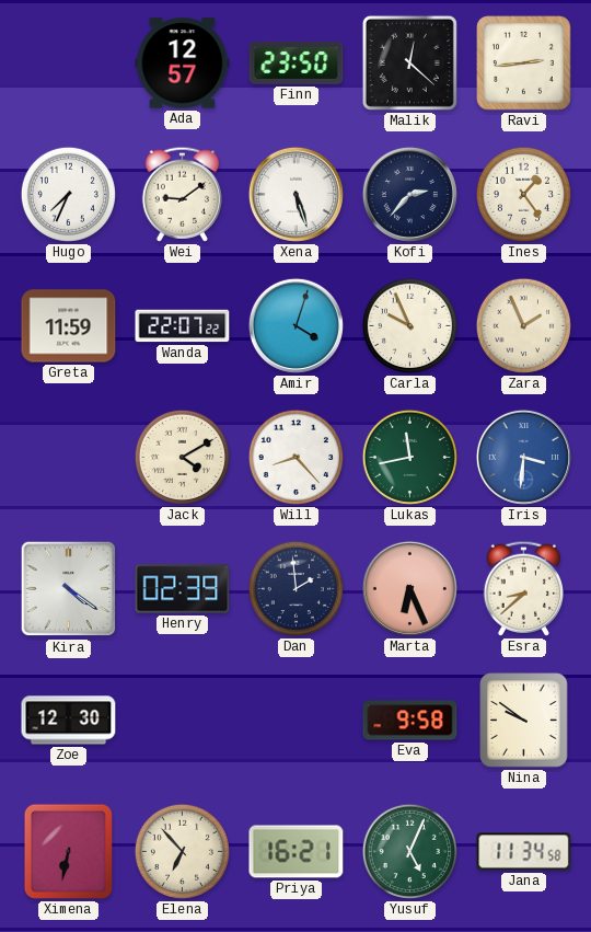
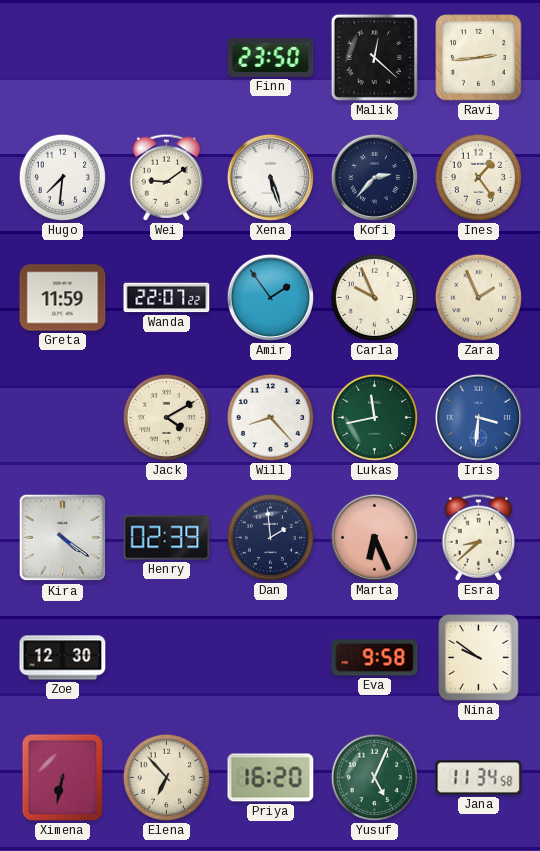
Ada: 12:57 -> none (183, 64)
Hugo: 7:34 -> 7:31 (62, 177)
Amir: 4:03 -> 1:54 (270, 297)
Priya: 16:21 -> 16:20 (271, 778)
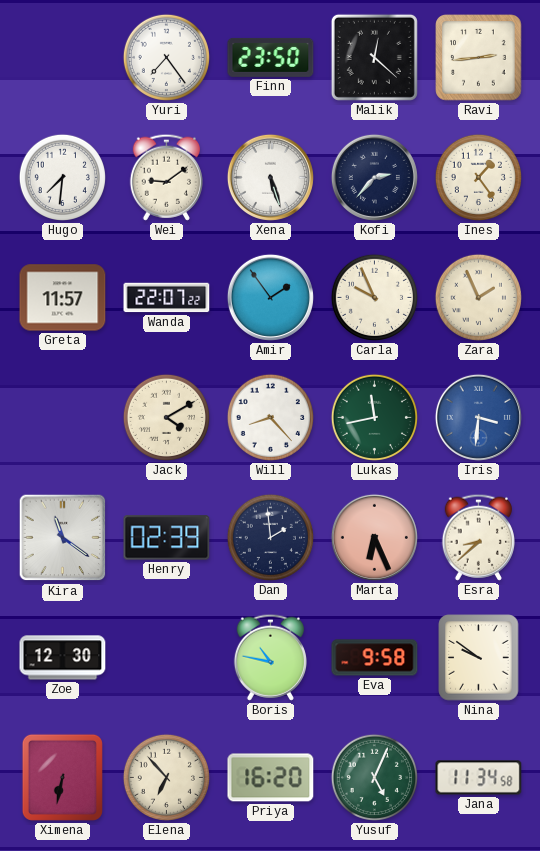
Yuri: none -> 7:24 (166, 57)
Greta: 11:59 -> 11:57 (63, 298)
Kira: 4:21 -> 11:21 (63, 538)
Boris: none -> 10:47 (270, 657)
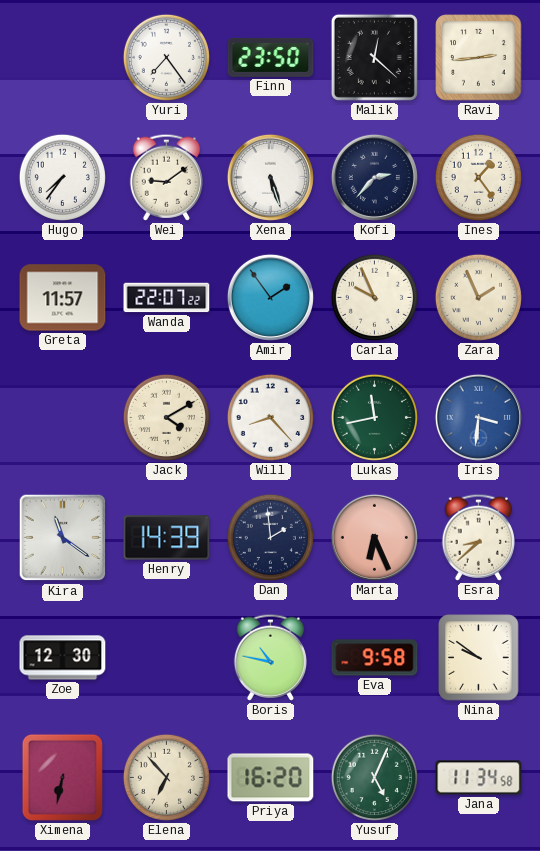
Hugo: 7:31 -> 7:36 (62, 177)
Henry: 02:39 -> 14:39 (167, 538)
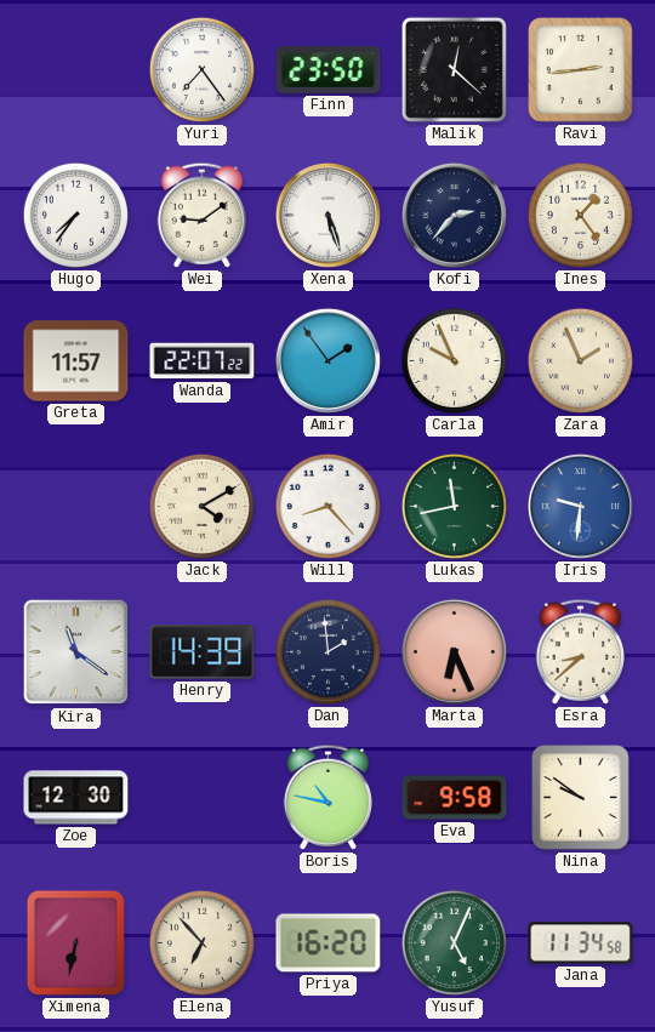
Iris: 3:31 -> 9:31 (580, 506)
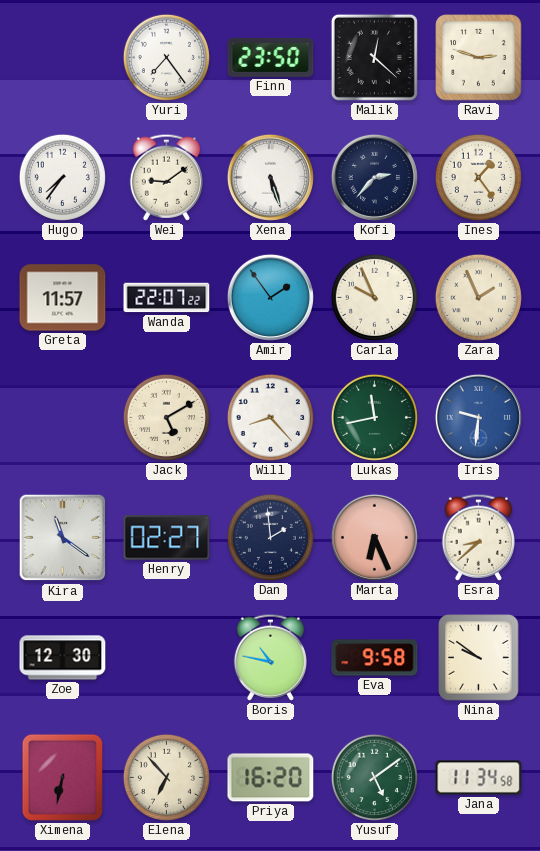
Ravi: 2:44 -> 2:48 (479, 58)
Jack: 4:10 -> 5:10 (166, 417)
Henry: 14:39 -> 02:27 (167, 538)
Yusuf: 5:04 -> 5:09 (374, 777)
